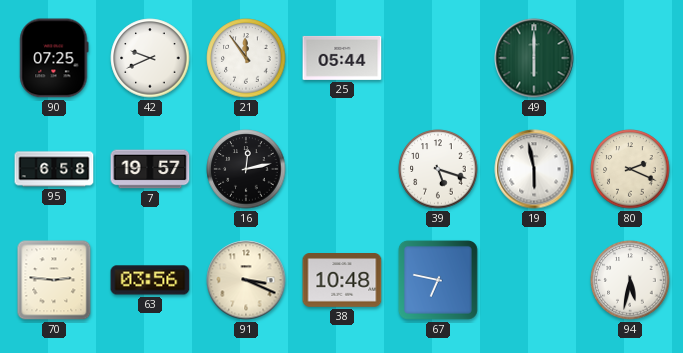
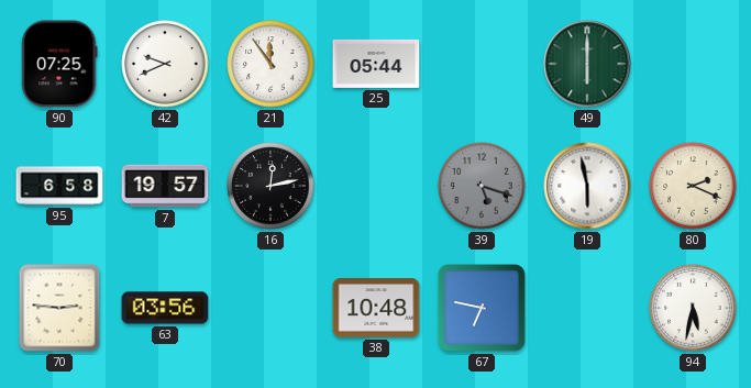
39 dial: white -> grey (482, 186)
91: 3:19 -> none (246, 280)
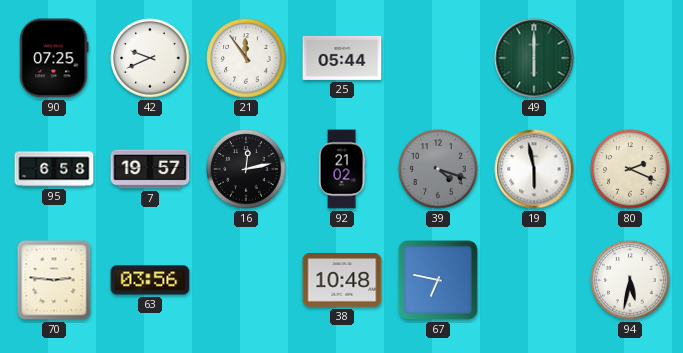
92: none -> 21:02 (342, 169)
39: 5:18 -> 4:18 (438, 169)
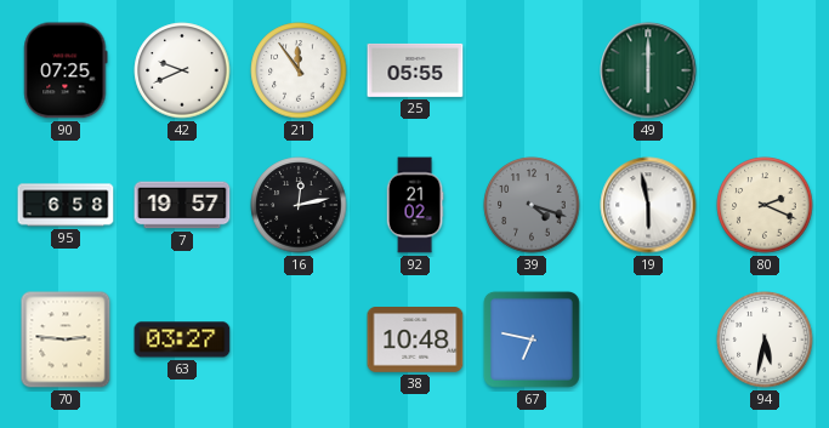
25: 05:44 -> 05:55 (415, 70)
63: 03:56 -> 03:27 (182, 339)
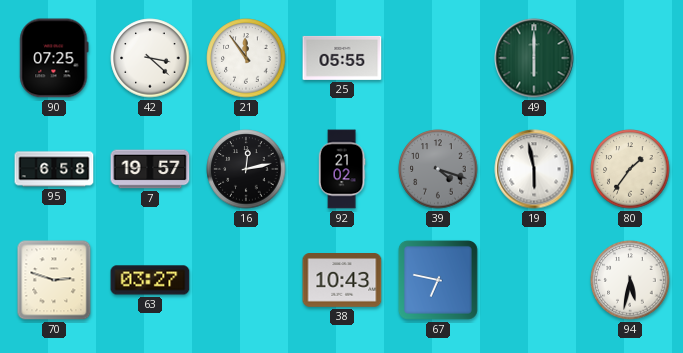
42: 9:41 -> 3:22 (150, 58)
80: 2:19 -> 1:36 (630, 169)
70: 2:46 -> 2:48 (54, 280)
38: 10:48 -> 10:43 (342, 280)
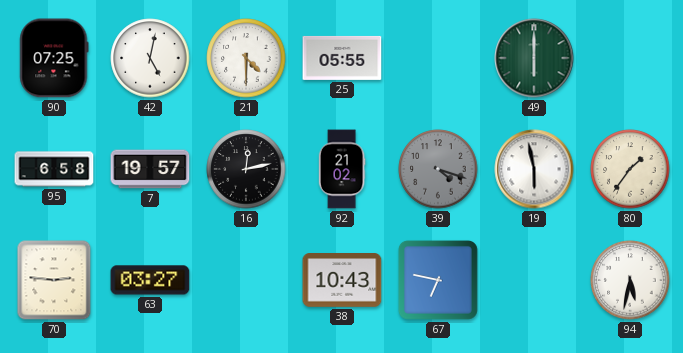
42: 3:22 -> 5:02 (150, 58)
21: 11:54 -> 4:30 (246, 58)
70: 2:48 -> 2:46 (54, 280)
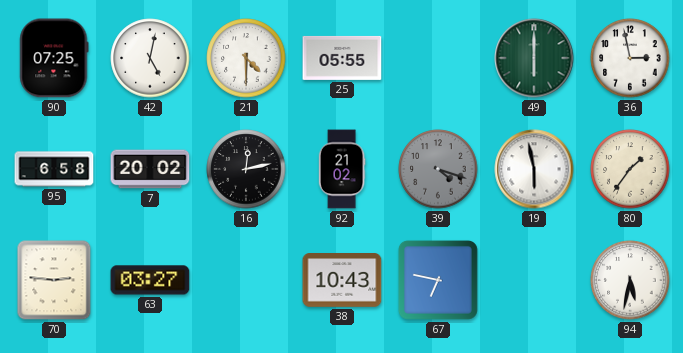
36: none -> 2:58 (630, 58)
7: 19:57 -> 20:02 (150, 169)
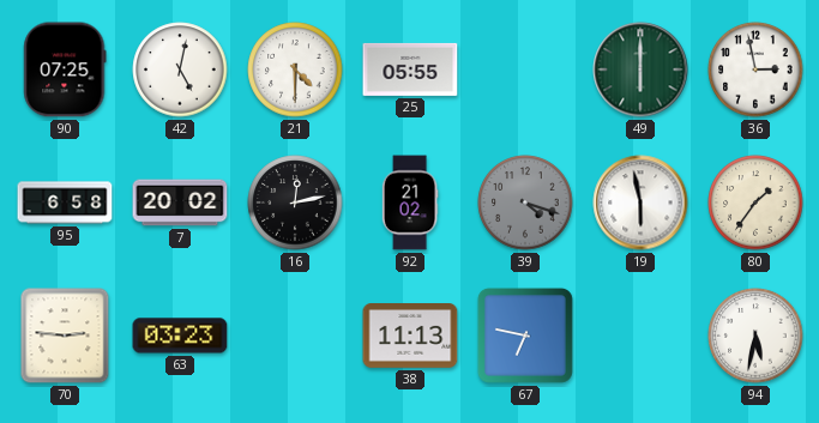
63: 03:27 -> 03:23 (180, 336)
38: 10:43 -> 11:13 (410, 336)
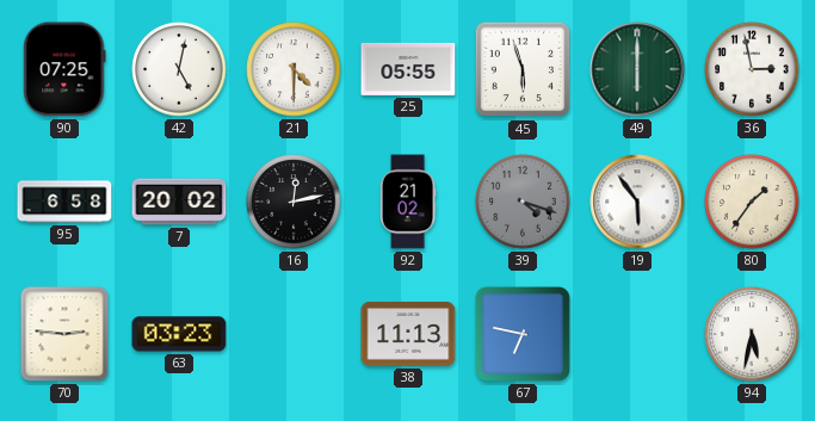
45: none -> 5:57 (523, 69)
19: 5:58 -> 5:54 (637, 202)
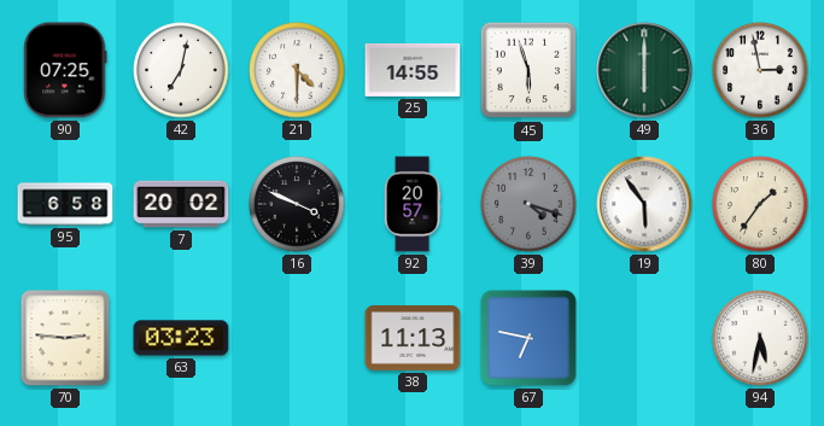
42: 5:02 -> 7:02 (181, 70)
25: 05:55 -> 14:55 (413, 70)
16: 12:13 -> 3:49 (297, 204)
92: 21:02 -> 20:57 (413, 204)
